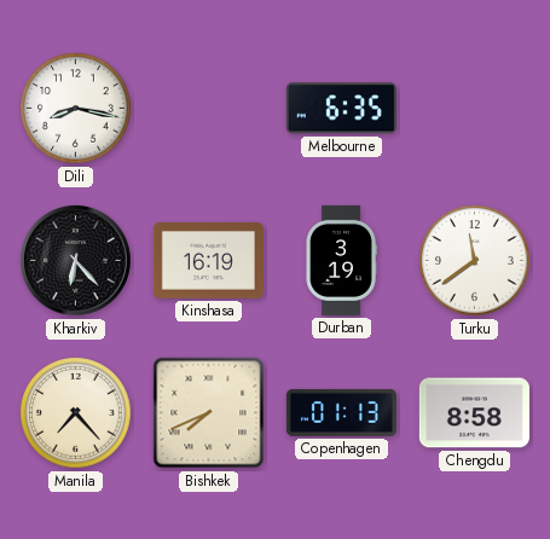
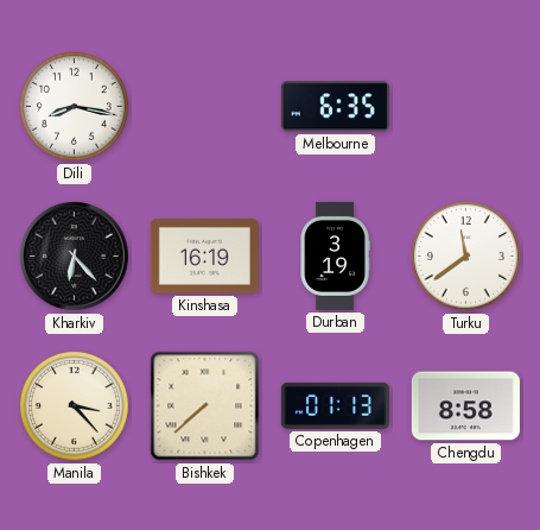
Manila: 7:23 -> 3:23 (75, 406)
Bishkek: 7:41 -> 7:38 (205, 406)
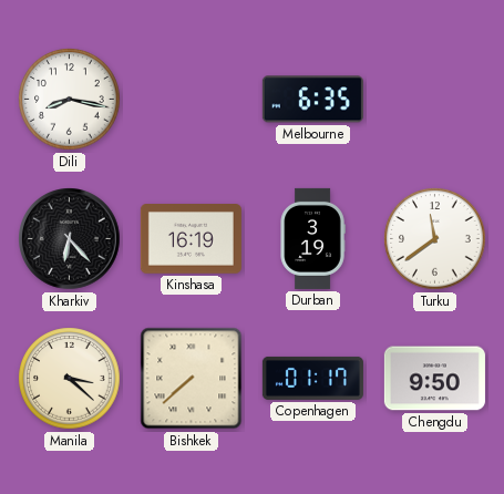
Manila: 3:23 -> 3:22 (70, 379)
Copenhagen: 01:13 -> 01:17 (312, 378)
Chengdu: 8:58 -> 9:50 (434, 379)
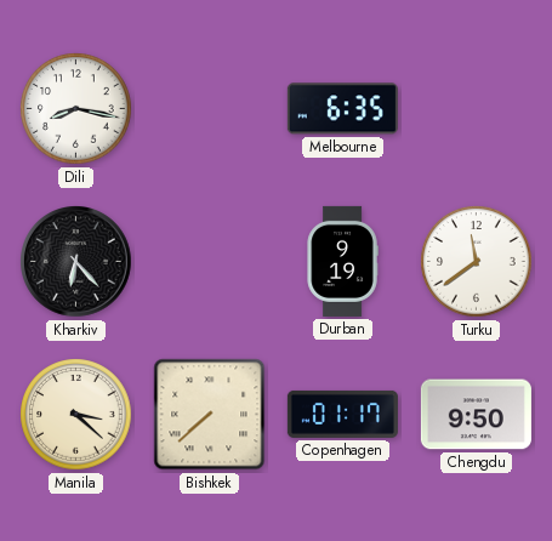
Kinshasa: 16:19 -> none (191, 239)
Durban: 3:19 -> 9:19 (342, 261)
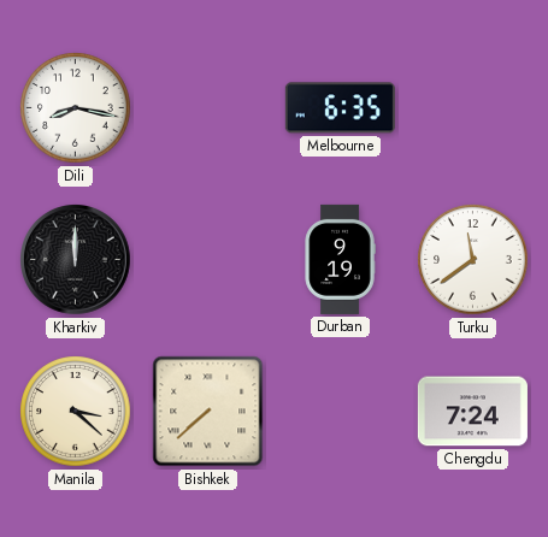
Kharkiv: 6:23 -> 12:00 (76, 260)
Copenhagen: 01:17 -> none (342, 414)
Chengdu: 9:50 -> 7:24 (472, 412)
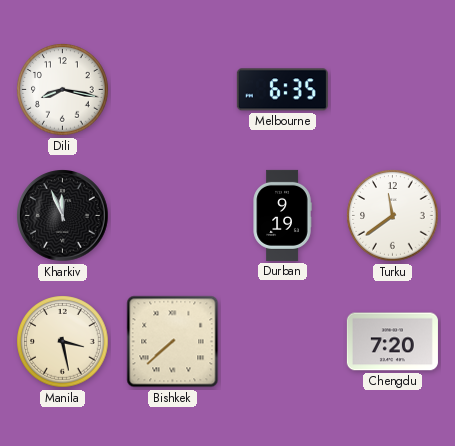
Kharkiv: 12:00 -> 11:56 (63, 216)
Manila: 3:22 -> 3:28 (63, 342)
Chengdu: 7:24 -> 7:20 (392, 342)
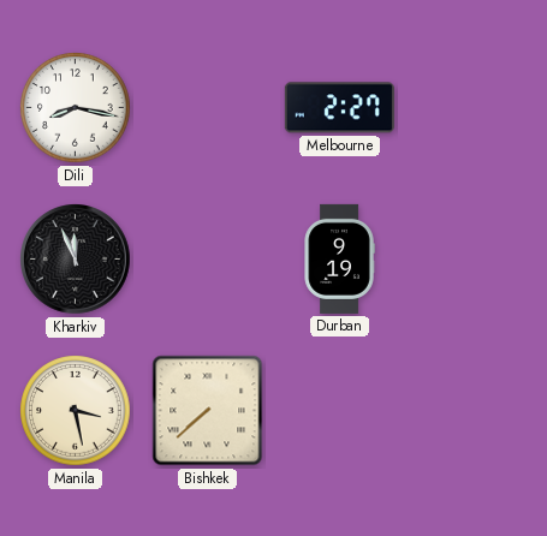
Melbourne: 6:35 -> 2:27 (339, 108)
Turku: 11:39 -> none (393, 216)
Chengdu: 7:20 -> none (392, 342)
